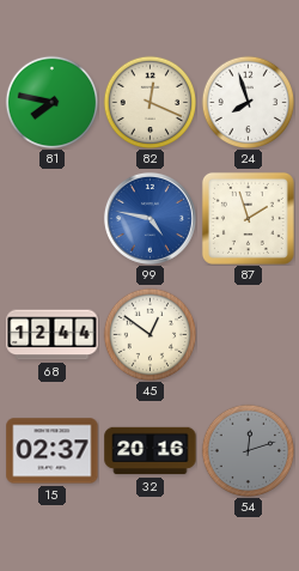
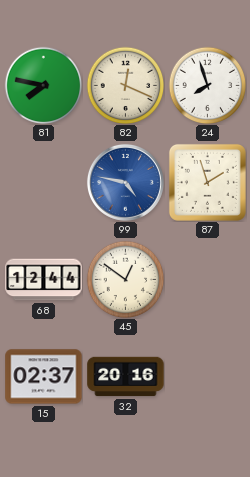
54: 12:12 -> none (248, 450)
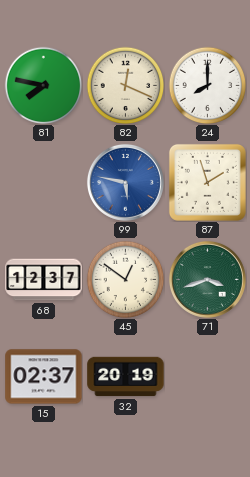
24: 7:57 -> 8:00 (207, 85)
99: 4:47 -> 5:47 (125, 182)
68: 12:44 -> 12:37 (44, 280)
71: none -> 3:42 (207, 279)
32: 20:16 -> 20:19 (126, 377)
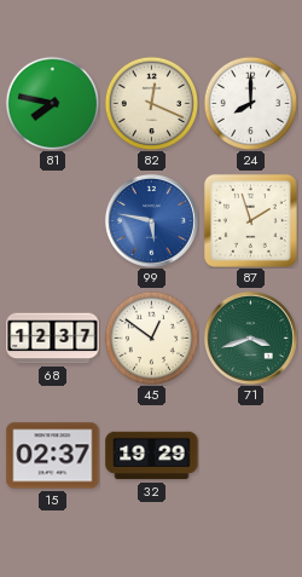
32: 20:19 -> 19:29 (152, 456)
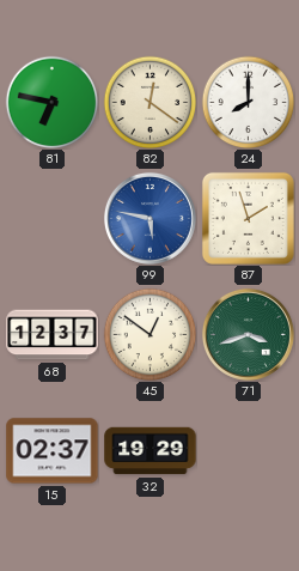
81: 7:47 -> 6:47 (51, 102)
82: 12:19 -> 12:21 (149, 102)
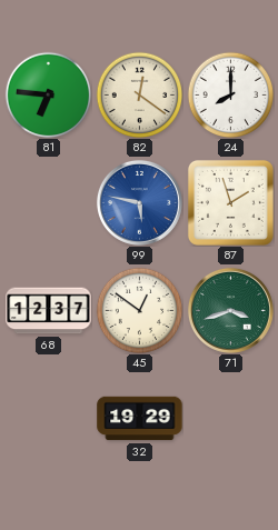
81: 6:47 -> 6:46 (48, 94)
15: 02:37 -> none (53, 451)
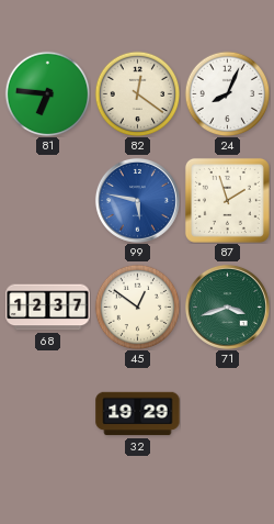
24: 8:00 -> 8:04 (227, 93)
